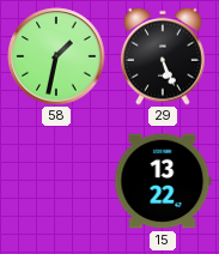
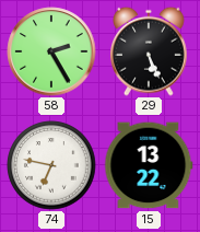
58: 1:32 -> 2:25 (51, 51)
74: none -> 6:47 (51, 165)
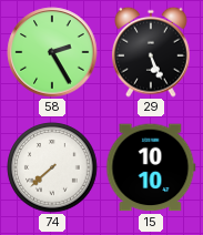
74: 6:47 -> 7:38 (52, 167)
15: 13:22 -> 10:10 (151, 167)
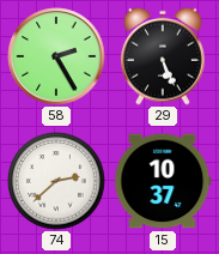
74: 7:38 -> 2:38 (56, 181)
15: 10:10 -> 10:37 (163, 181)
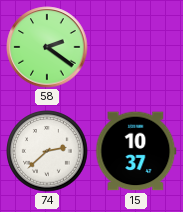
58: 2:25 -> 2:21 (47, 47)
29: 5:26 -> none (164, 56)
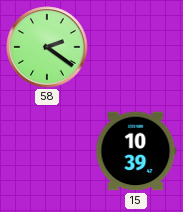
74: 2:38 -> none (47, 151)
15: 10:37 -> 10:39 (136, 151)
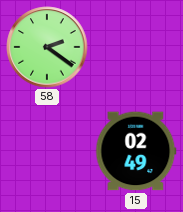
15: 10:39 -> 02:49 (136, 151)
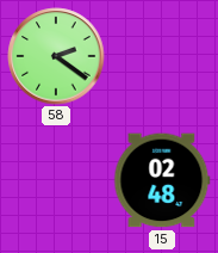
15: 02:49 -> 02:48 (162, 180)
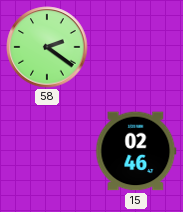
15: 02:48 -> 02:46 (136, 151)
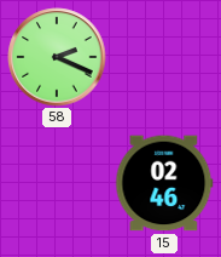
58: 2:21 -> 2:19 (57, 57)
